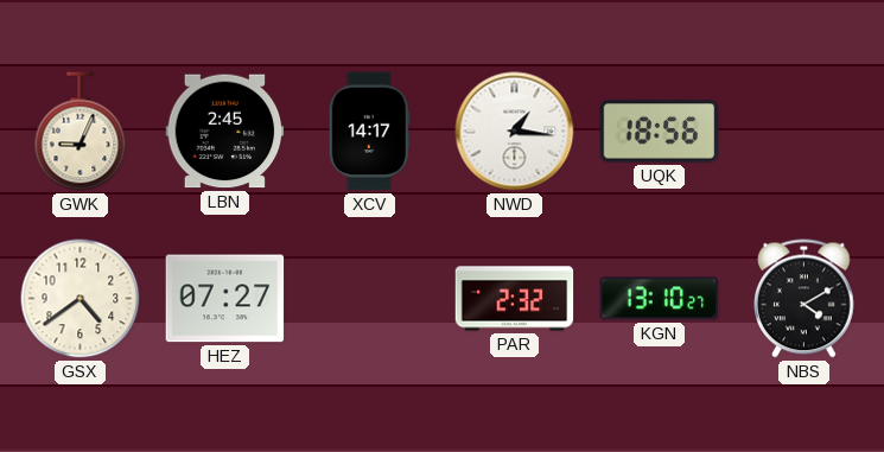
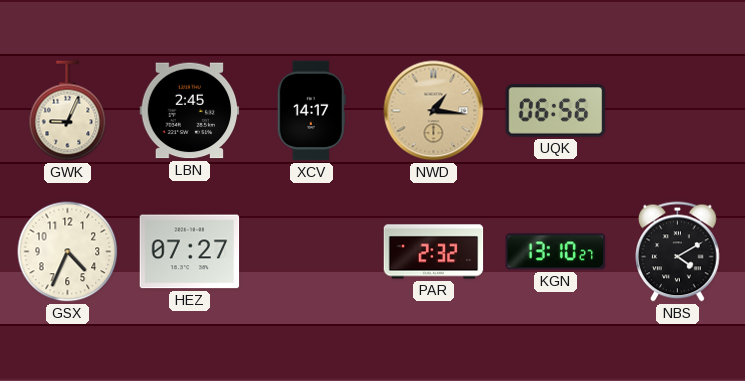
NWD dial: white -> champagne (434, 111)
UQK: 18:56 -> 06:56 (556, 111)
GSX: 4:39 -> 4:34 (68, 252)
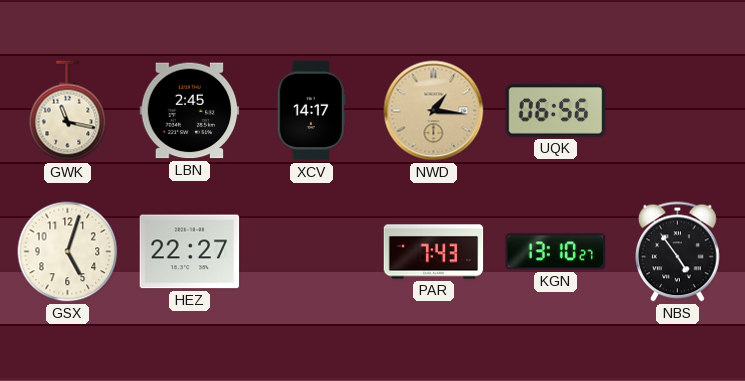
GWK: 9:04 -> 11:17 (68, 111)
GSX: 4:34 -> 5:03 (68, 252)
HEZ: 07:27 -> 22:27 (190, 252)
PAR: 2:32 -> 7:43 (434, 252)
NBS: 4:10 -> 4:54 (678, 252)
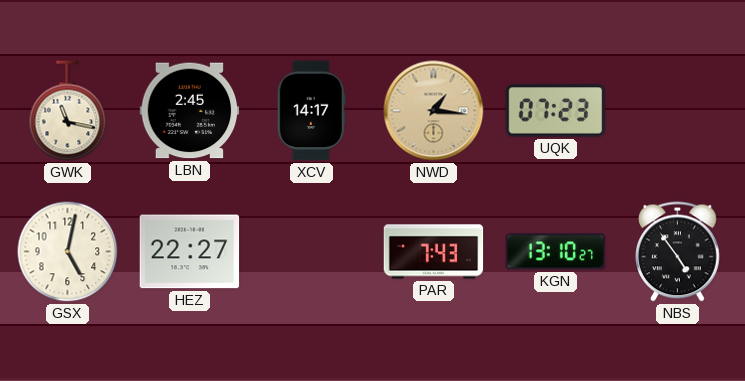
UQK: 06:56 -> 07:23 (556, 111)
GSX: 5:03 -> 5:02 (68, 252)
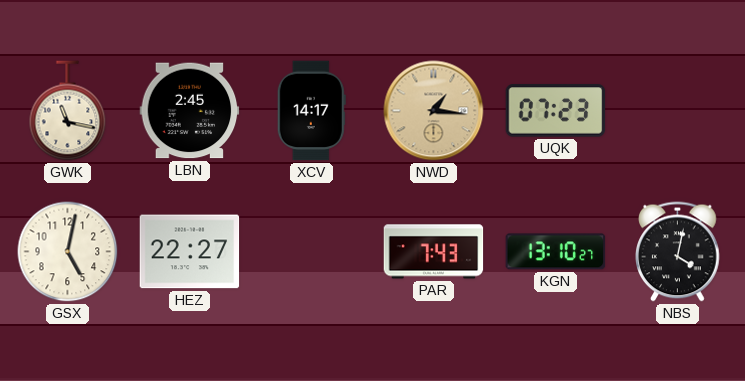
NBS: 4:54 -> 4:02 (678, 252)
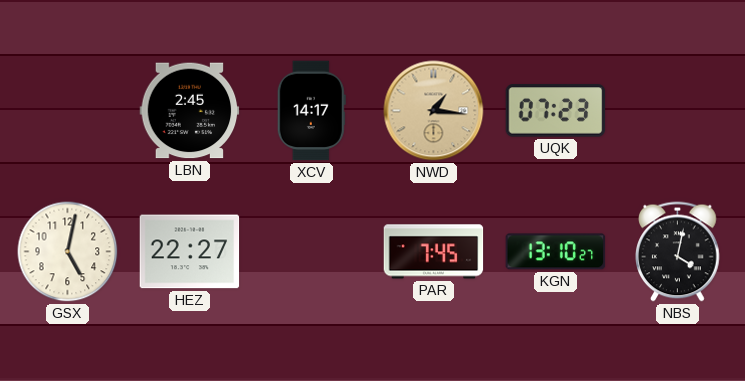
GWK: 11:17 -> none (68, 111)
PAR: 7:43 -> 7:45 (434, 252)
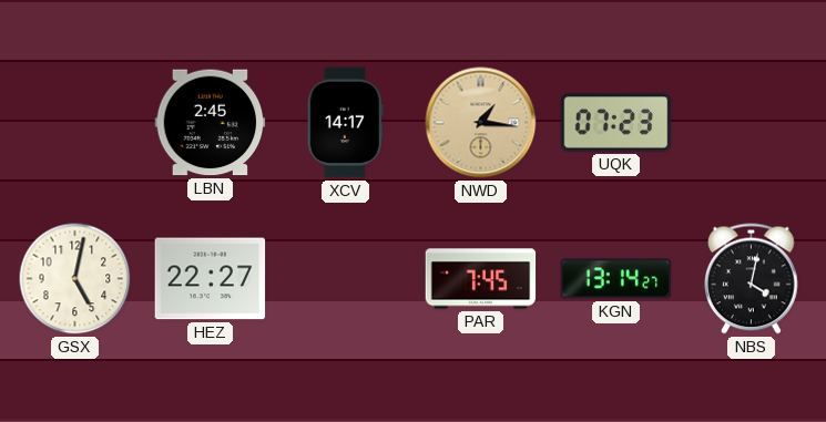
KGN: 13:10 -> 13:14 (616, 279)
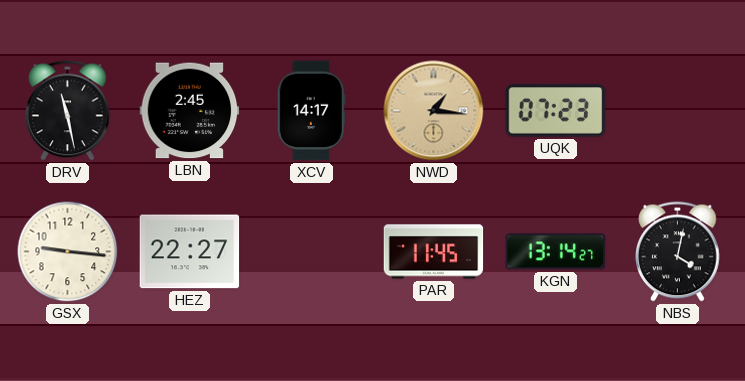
DRV: none -> 11:28 (68, 111)
GSX: 5:02 -> 9:16 (68, 252)
PAR: 7:45 -> 11:45 (434, 252)
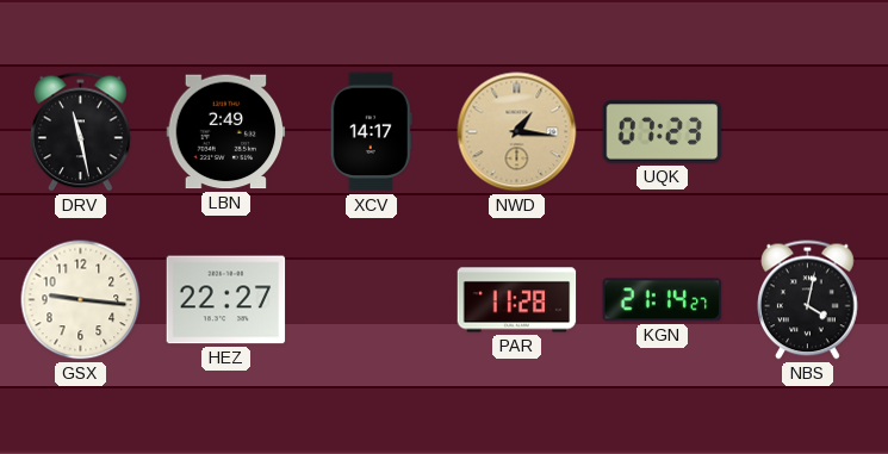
LBN: 2:45 -> 2:49 (226, 132)
PAR: 11:45 -> 11:28 (517, 300)
KGN: 13:14 -> 21:14 (663, 300)
